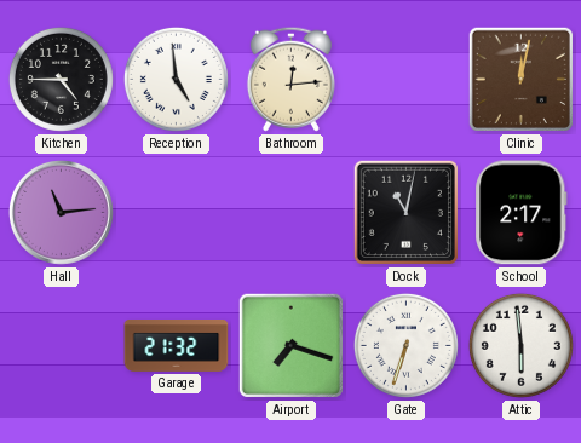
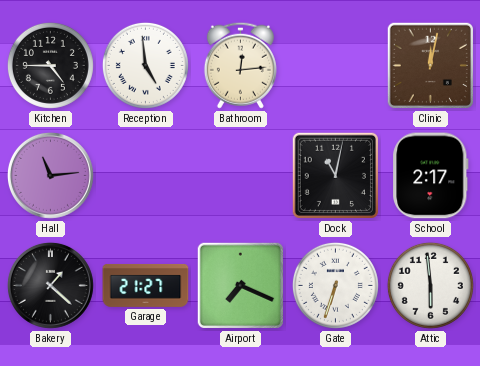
Bakery: none -> 1:22 (50, 285)
Garage: 21:32 -> 21:27 (146, 285)
Airport: 7:18 -> 7:19 (240, 285)
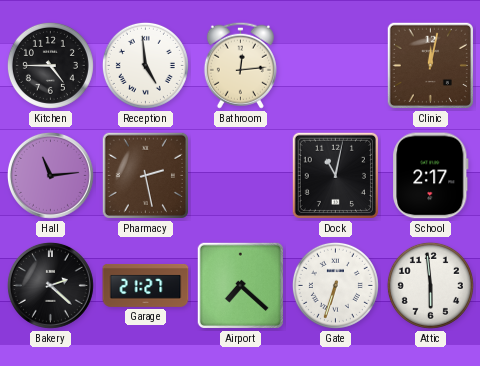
Pharmacy: none -> 2:28 (145, 175)
Bakery: 1:22 -> 2:22 (50, 285)
Airport: 7:19 -> 7:22 (240, 285)
